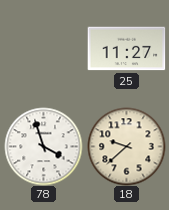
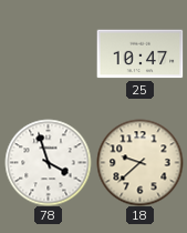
25: 11:27 -> 10:47 (139, 54)
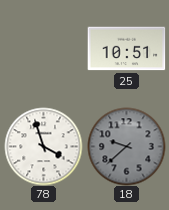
25: 10:47 -> 10:51 (126, 49)
18 dial: cream -> grey (126, 146)
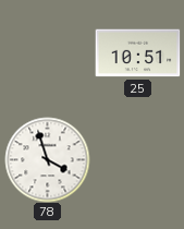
18: 9:38 -> none (126, 146)
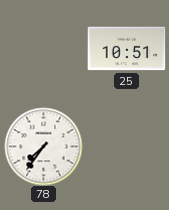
78: 3:57 -> 7:36 (43, 146)
